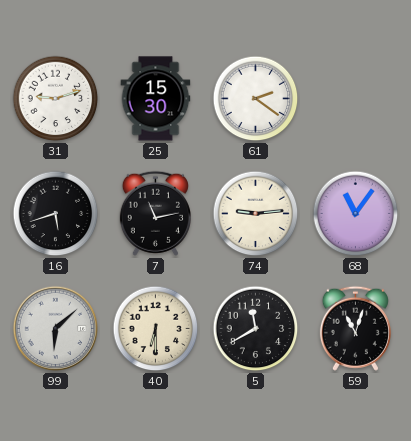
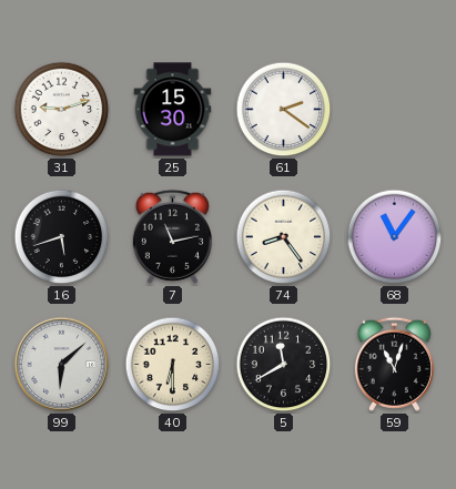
74: 9:14 -> 8:24 (284, 237)
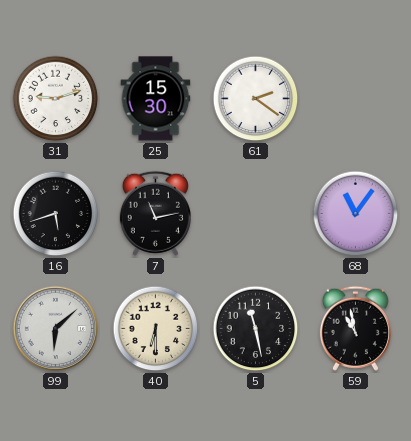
74: 8:24 -> none (284, 237)
5: 11:40 -> 11:28 (256, 329)
59: 11:03 -> 10:58 (355, 328)
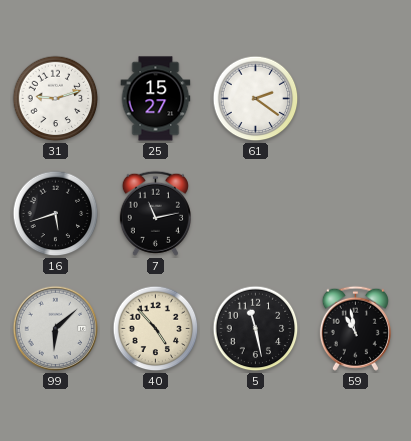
25: 15:30 -> 15:27 (156, 99)
68: 11:06 -> none (356, 214)
40: 6:30 -> 4:53 (156, 329)
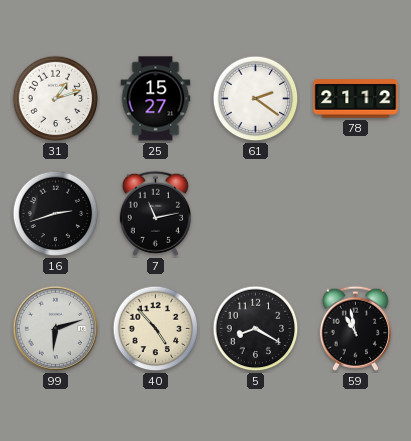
31: 9:12 -> 1:12 (56, 99)
78: none -> 21:12 (356, 99)
16: 5:42 -> 2:42 (56, 214)
99: 6:08 -> 6:12 (56, 329)
5: 11:28 -> 8:20 (256, 329)
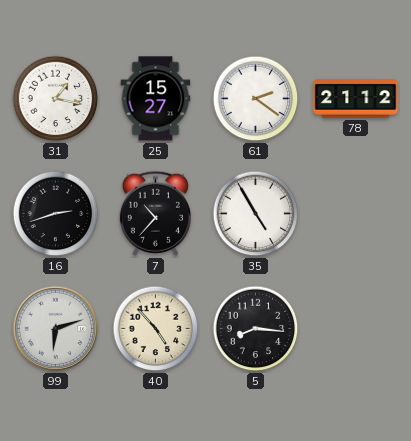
31: 1:12 -> 1:17 (56, 99)
7: 11:13 -> 10:37 (155, 213)
35: none -> 4:55 (256, 214)
5: 8:20 -> 8:16 (256, 329)
59: 10:58 -> none (355, 328)
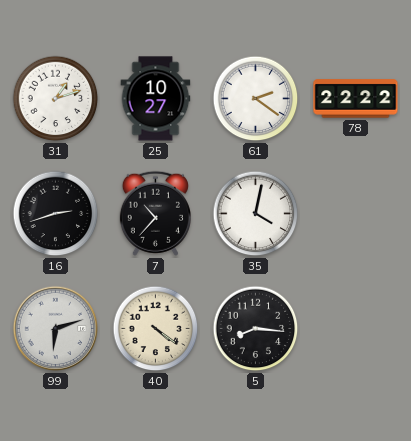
31: 1:17 -> 1:12 (56, 99)
25: 15:27 -> 10:27 (156, 99)
78: 21:12 -> 22:22 (356, 99)
35: 4:55 -> 4:02 (256, 214)
40: 4:53 -> 4:21 (156, 329)
